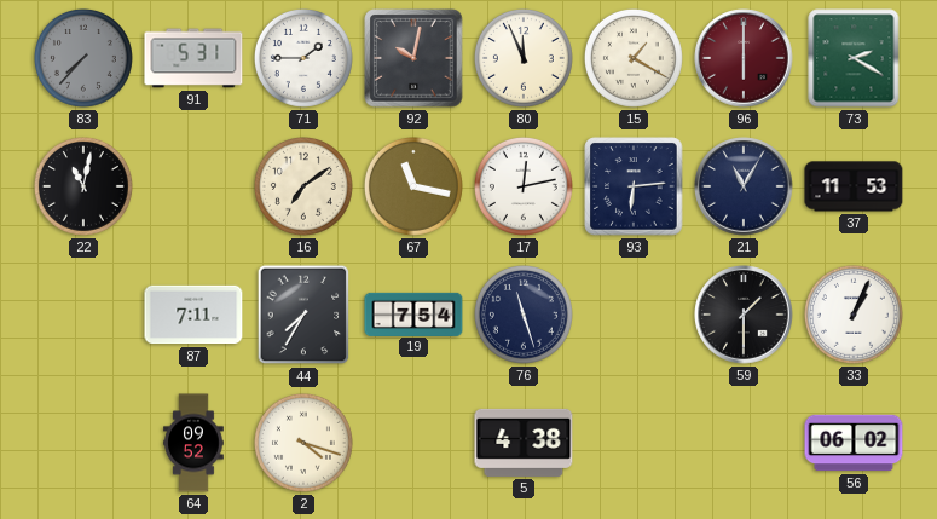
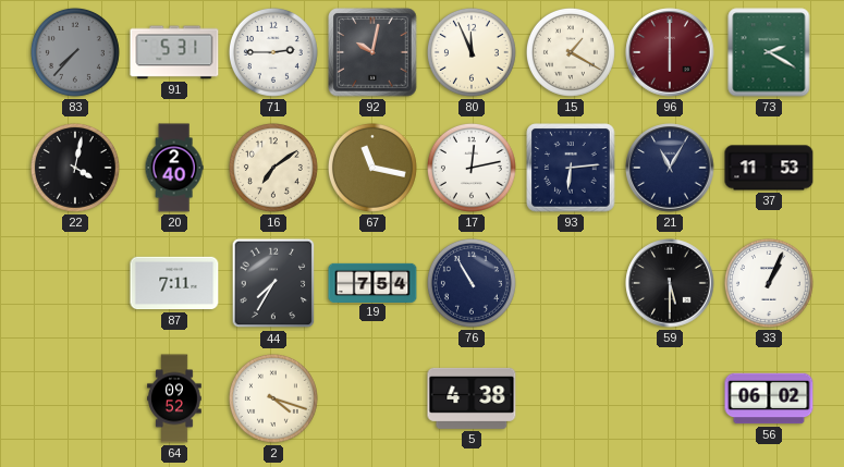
71: 1:45 -> 2:45 (273, 52)
22: 11:02 -> 4:02 (75, 168)
20: none -> 2:40 (174, 168)
76: 11:27 -> 10:55 (472, 283)
59: 1:30 -> 5:30 (670, 283)
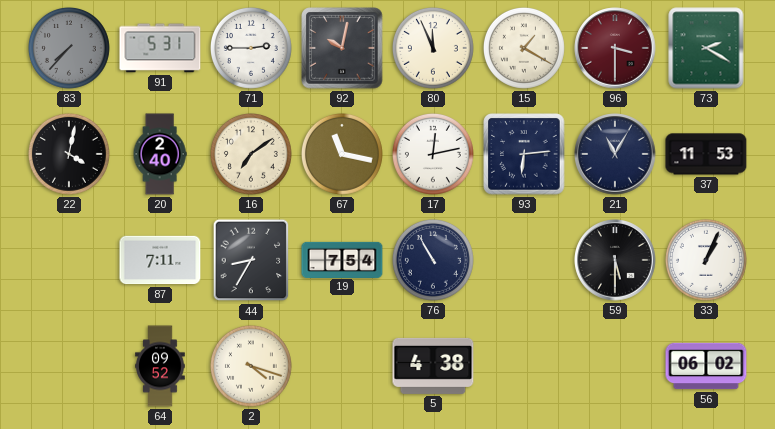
96: 6:00 -> 3:30 (615, 48)
44: 7:35 -> 8:35 (251, 260)
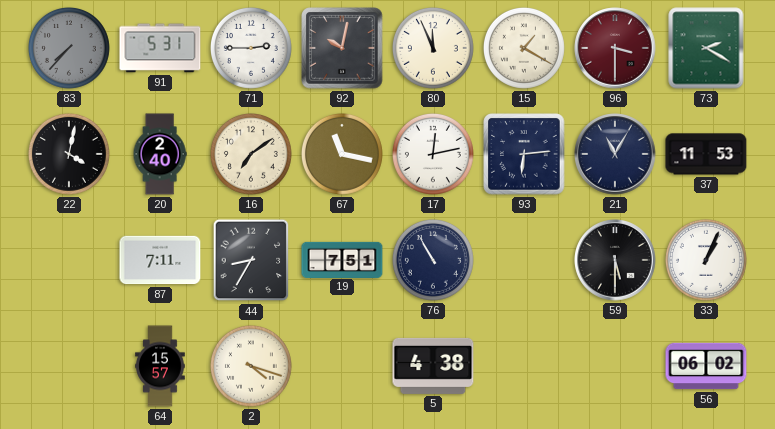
19: 7:54 -> 7:51 (342, 259)
64: 09:52 -> 15:57 (160, 366)
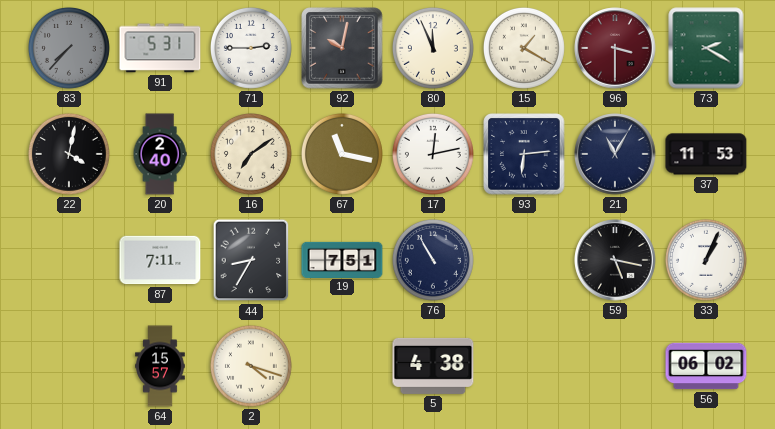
59: 5:30 -> 5:17 (615, 260)
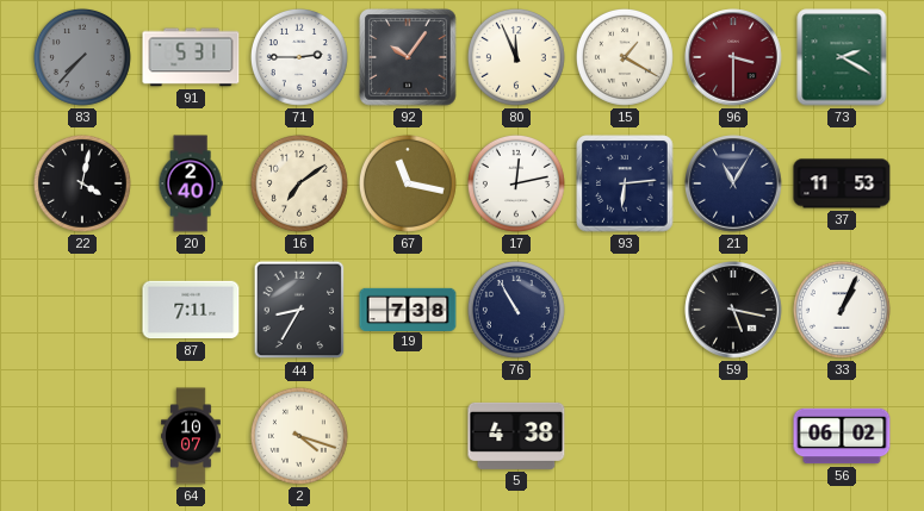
92: 10:02 -> 10:06 (408, 57)
19: 7:51 -> 7:38 (408, 309)
64: 15:57 -> 10:07 (191, 436)
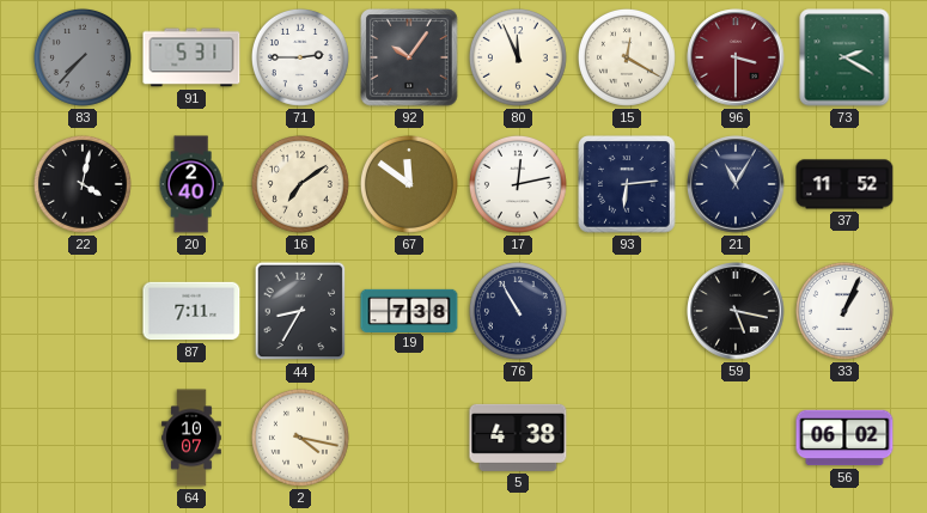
15: 1:20 -> 12:20 (627, 57)
67: 11:17 -> 11:51 (409, 184)
37: 11:53 -> 11:52 (844, 184)
2: 4:18 -> 4:17 (300, 438)
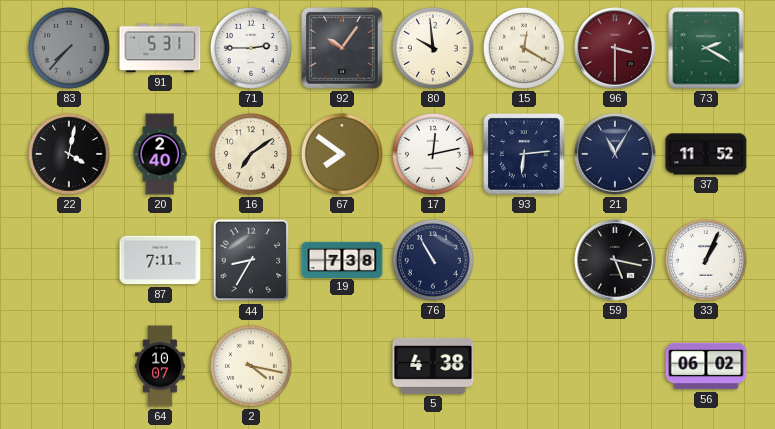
80: 11:56 -> 9:59 (433, 48)
67: 11:51 -> 7:51 (342, 154)
